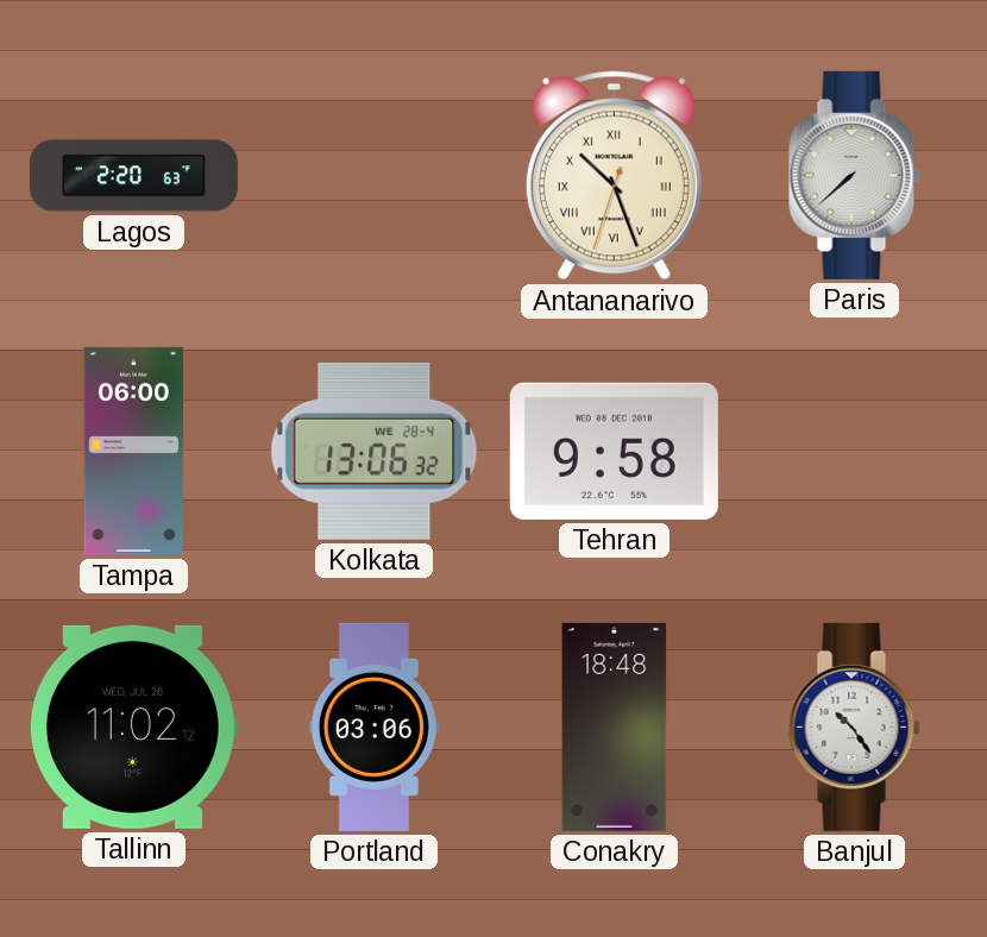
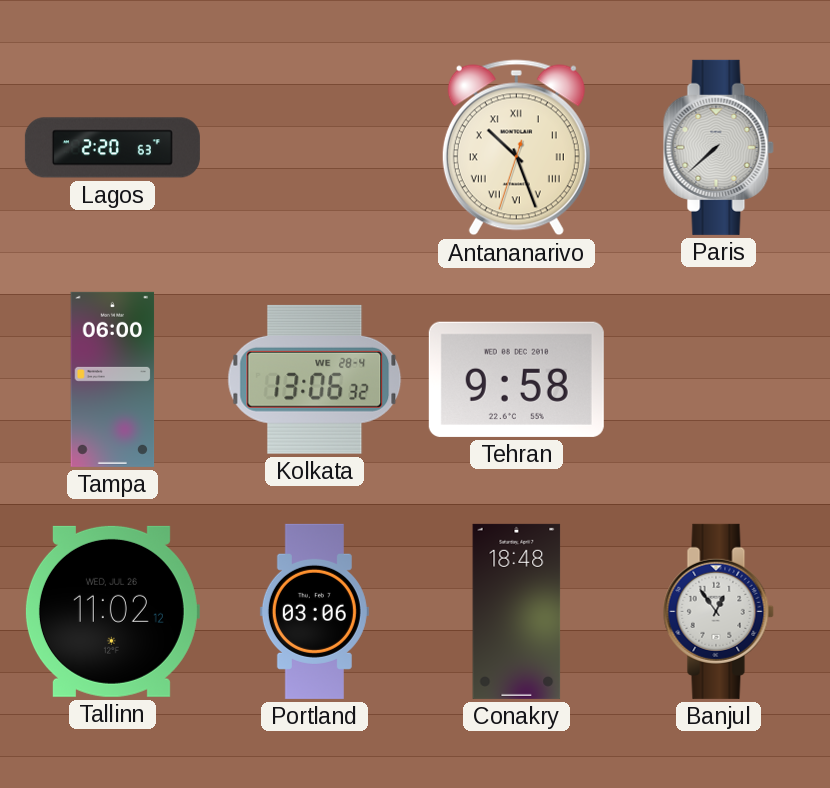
Banjul: 10:24 -> 12:54 (718, 611)
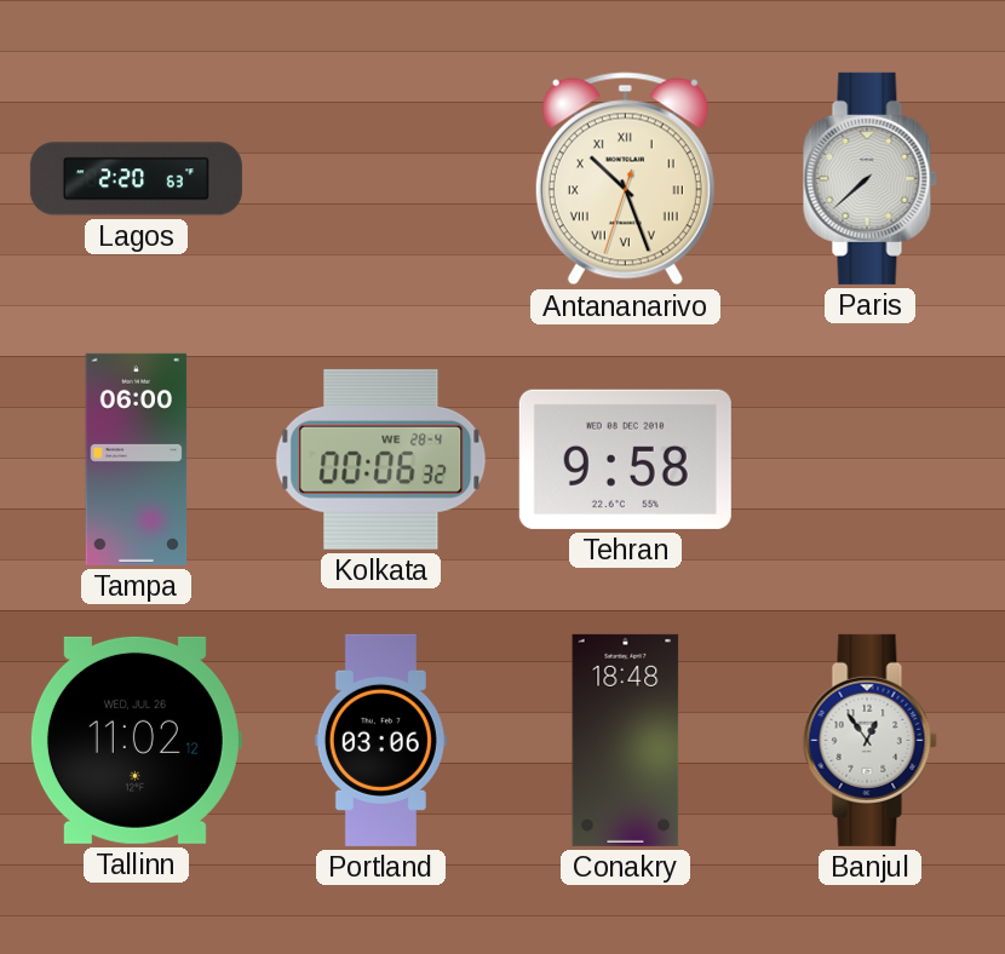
Kolkata: 13:06 -> 00:06 (381, 459)
